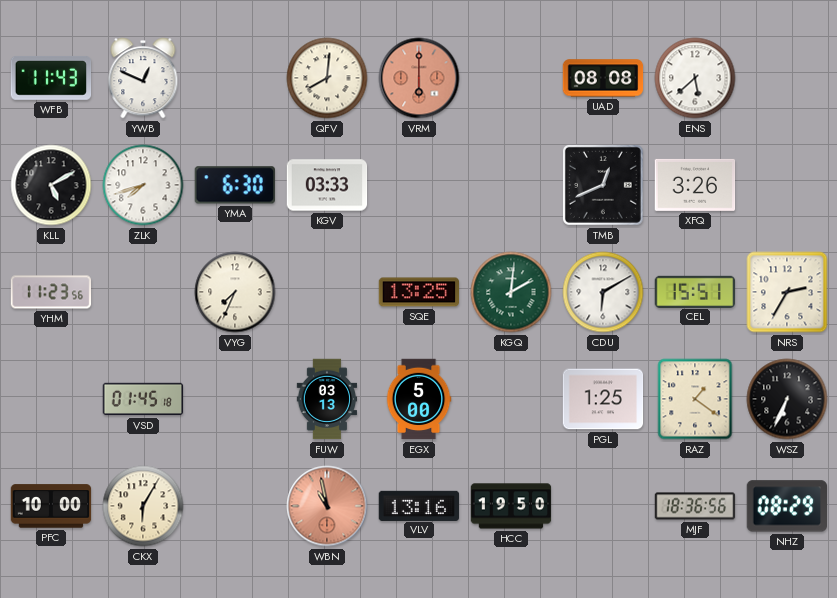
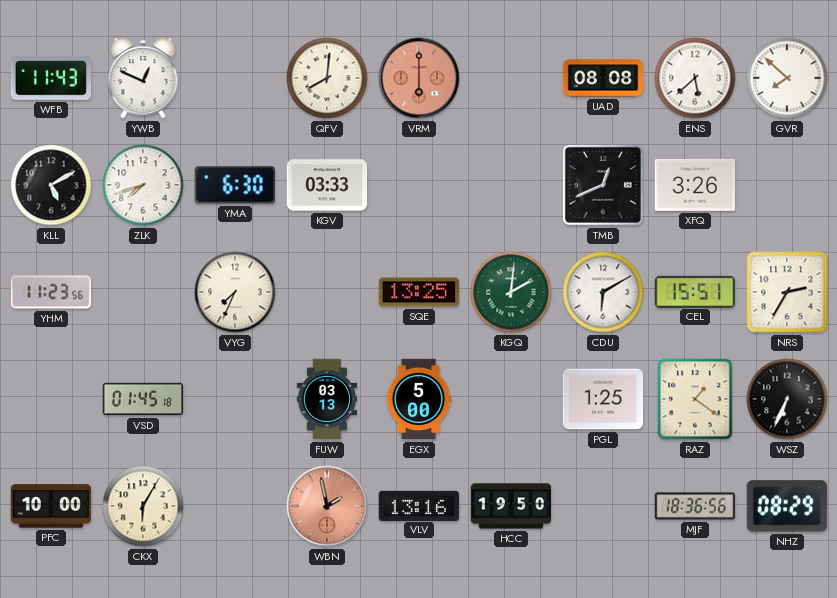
GVR: none -> 7:52 (787, 78)
WBN: 10:58 -> 1:58 (327, 506)
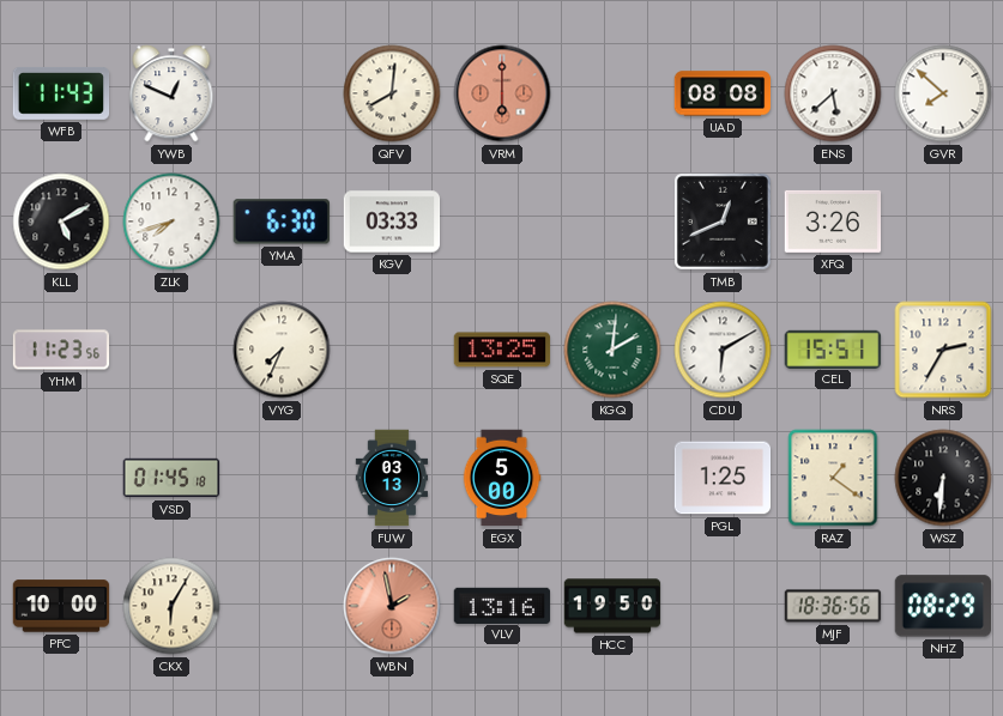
WSZ: 6:34 -> 6:31 (943, 478)
